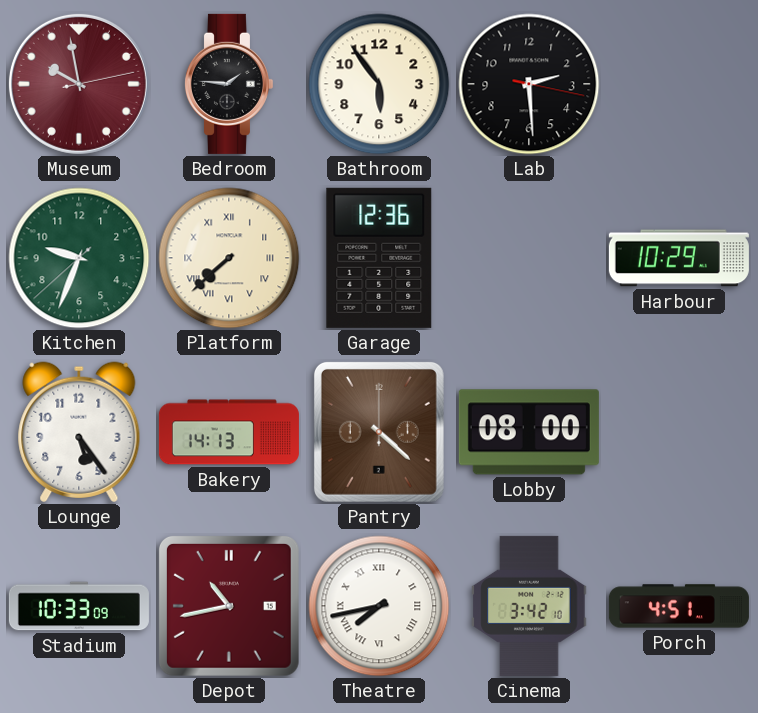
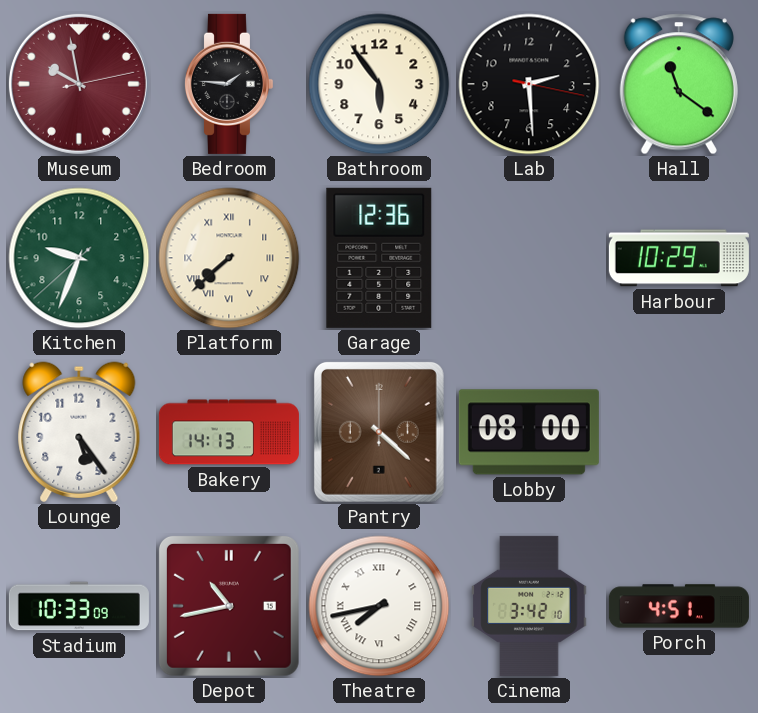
Hall: none -> 11:21 (679, 84)
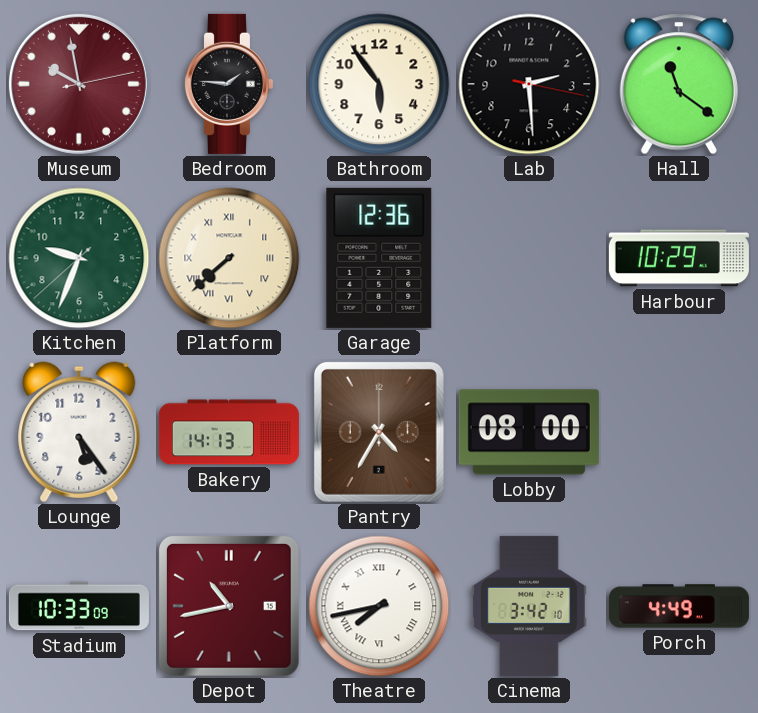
Pantry: 4:22 -> 4:35 (379, 432)
Porch: 4:51 -> 4:49 (679, 606)
